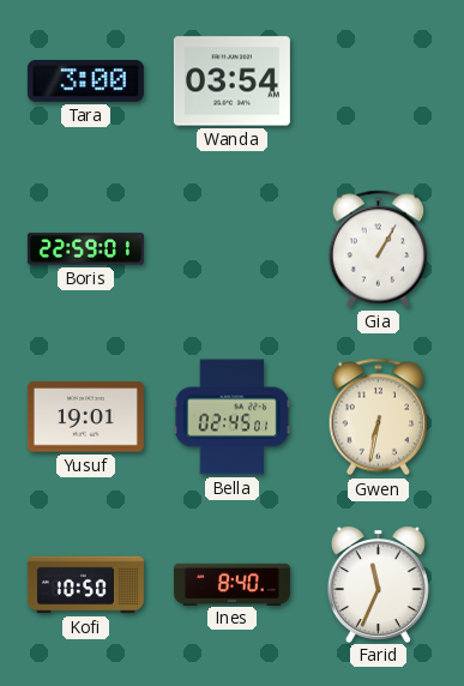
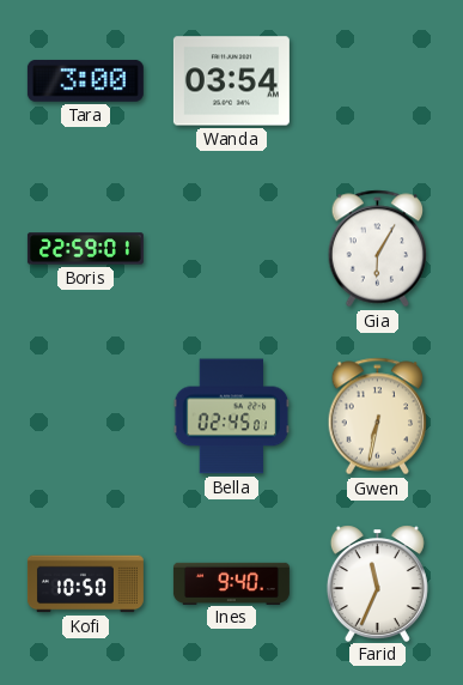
Gia: 1:05 -> 6:05 (378, 249)
Yusuf: 19:01 -> none (85, 417)
Ines: 8:40 -> 9:40 (231, 583)
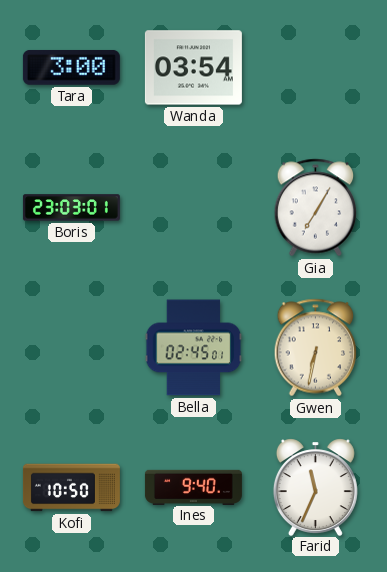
Boris: 22:59 -> 23:03 (71, 208)
Gia: 6:05 -> 7:05 (316, 208)
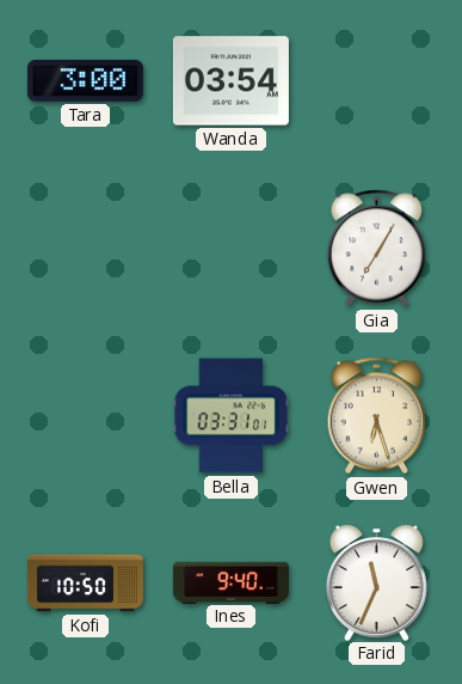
Boris: 23:03 -> none (71, 208)
Bella: 02:45 -> 03:31 (232, 416)
Gwen: 6:32 -> 6:27 (377, 416)
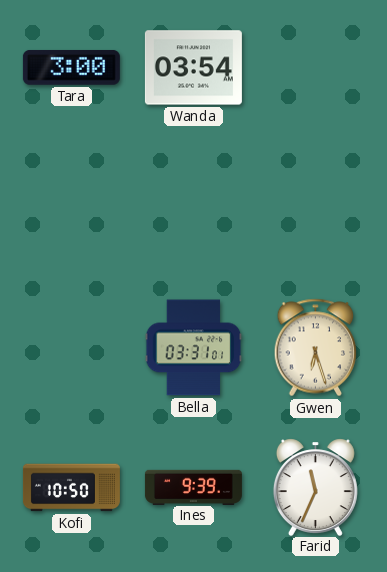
Gia: 7:05 -> none (377, 249)
Ines: 9:40 -> 9:39 (193, 487)
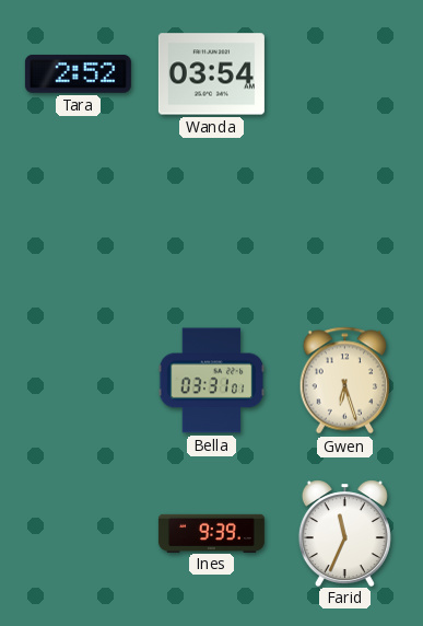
Tara: 3:00 -> 2:52 (78, 73)
Kofi: 10:50 -> none (71, 488)
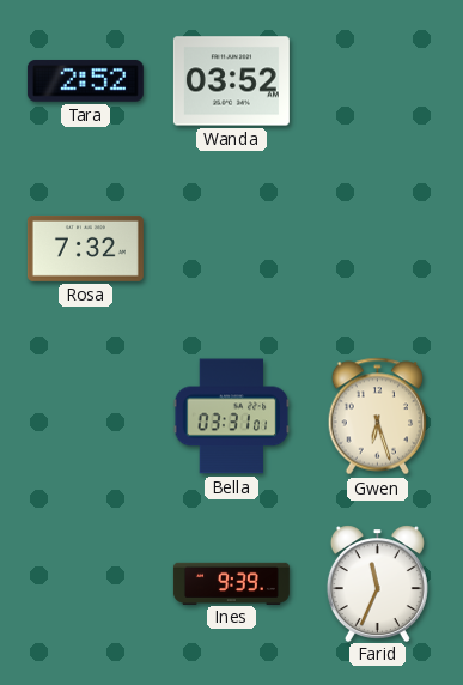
Wanda: 03:54 -> 03:52 (231, 81)
Rosa: none -> 7:32 (85, 248)
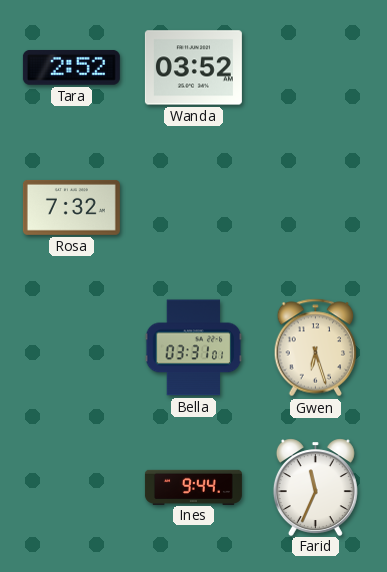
Ines: 9:39 -> 9:44 (193, 487)
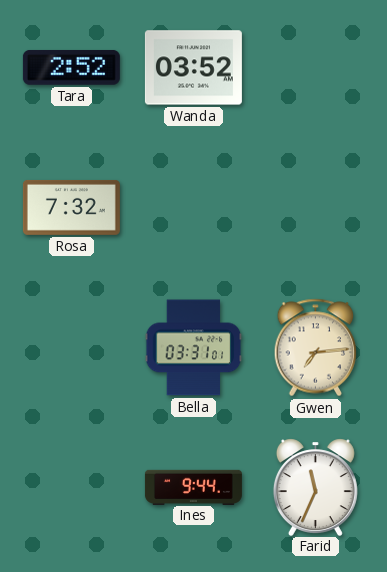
Gwen: 6:27 -> 7:14 (316, 348)
